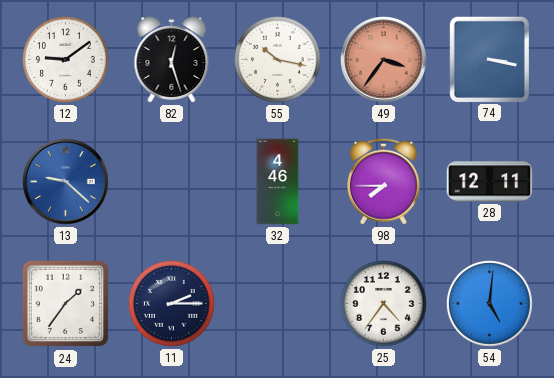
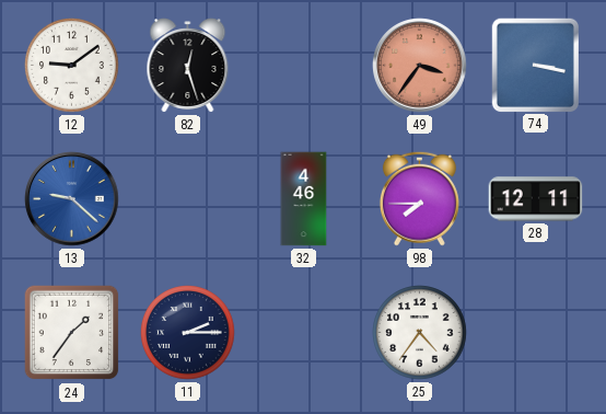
55: 10:17 -> none (278, 60)
54: 5:01 -> none (490, 304)
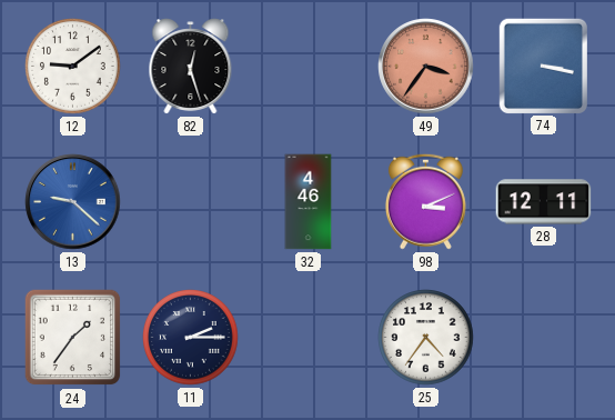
98: 7:45 -> 3:11 (425, 201)
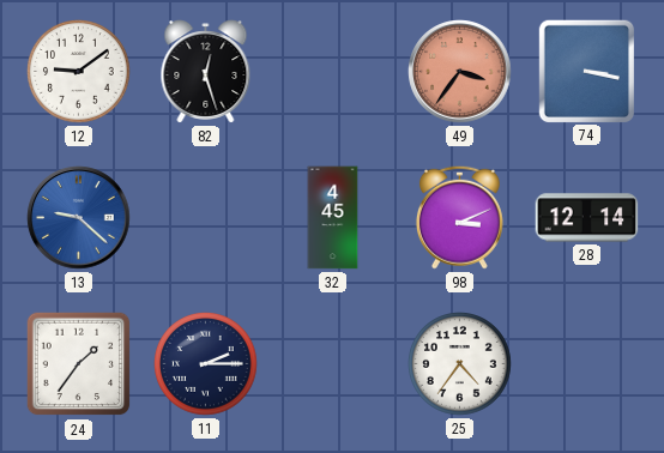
32: 4:46 -> 4:45 (333, 218)
28: 12:11 -> 12:14 (587, 218)
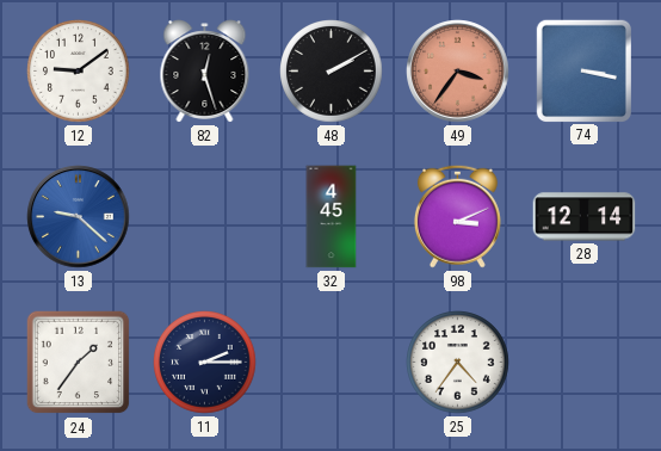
48: none -> 2:10 (332, 72)
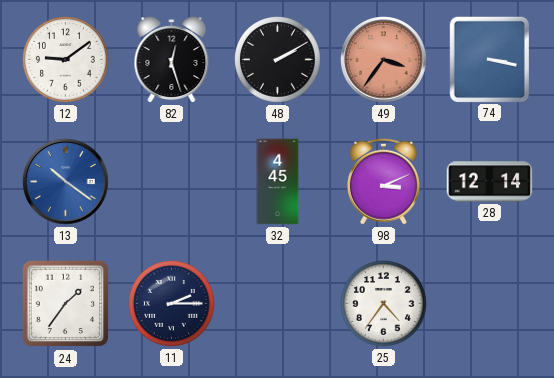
13: 9:22 -> 10:21 (66, 182)
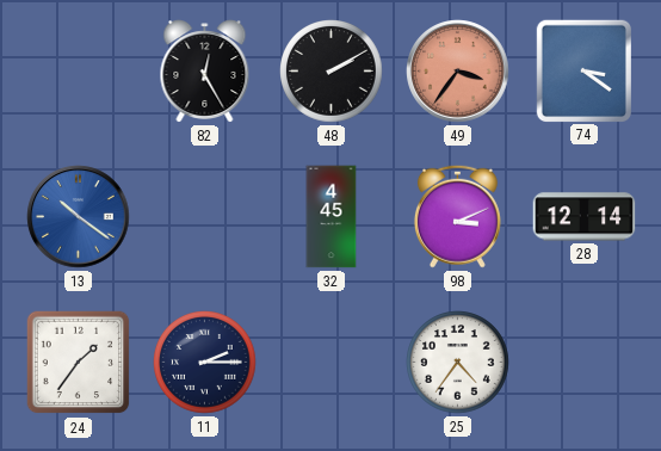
12: 9:09 -> none (66, 60)
82: 12:27 -> 12:25 (205, 72)
74: 3:17 -> 3:21 (583, 70)
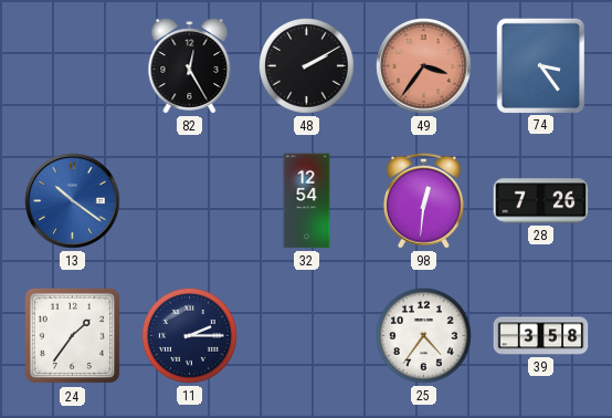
74: 3:21 -> 3:24 (540, 65)
32: 4:45 -> 12:54 (307, 201)
98: 3:11 -> 12:31 (423, 200)
28: 12:14 -> 7:26 (541, 201)
39: none -> 3:58 (541, 336)
